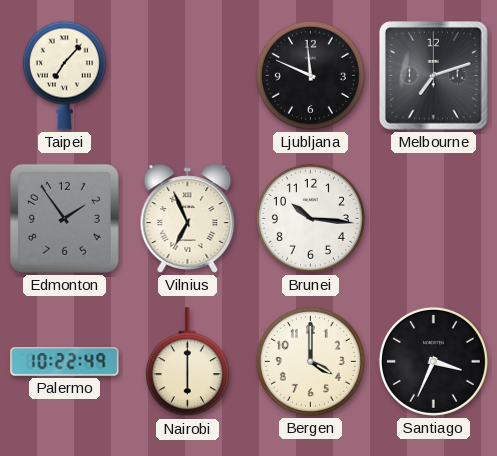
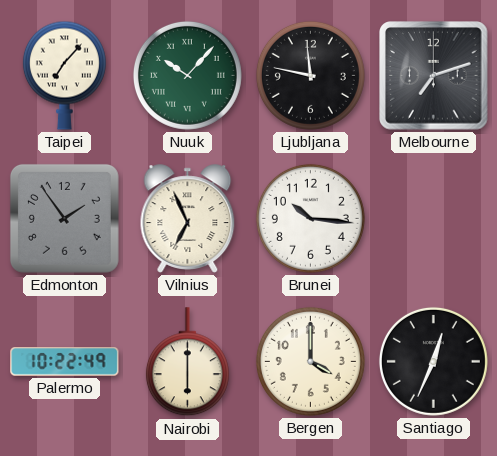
Nuuk: none -> 10:07 (187, 75)
Ljubljana: 11:49 -> 11:47 (310, 75)
Santiago: 3:34 -> 12:34 (433, 361)
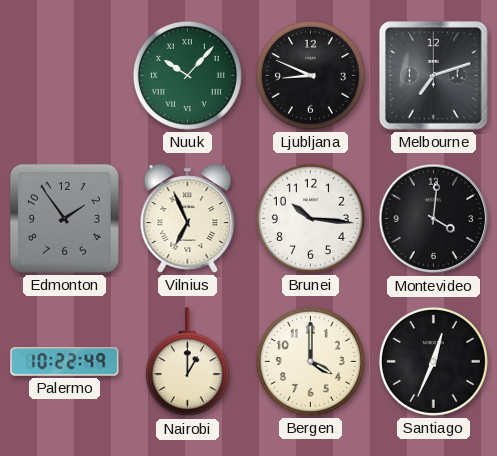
Taipei: 7:07 -> none (64, 75)
Ljubljana: 11:47 -> 8:49 (310, 75)
Montevideo: none -> 4:01 (434, 219)
Nairobi: 6:00 -> 1:00 (187, 362)
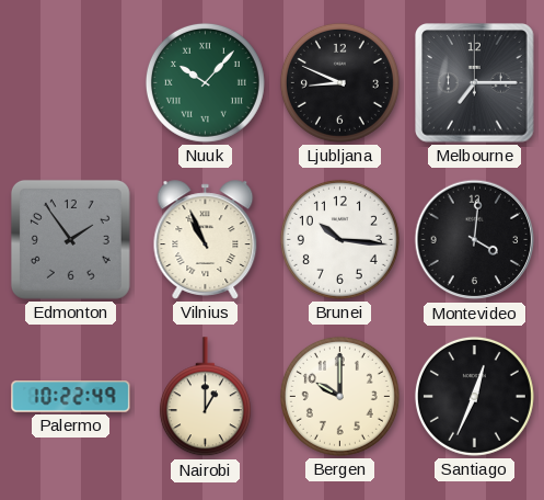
Melbourne: 7:12 -> 7:15 (475, 83)
Vilnius: 6:56 -> 10:56 (206, 240)
Bergen: 4:00 -> 10:00 (339, 396)
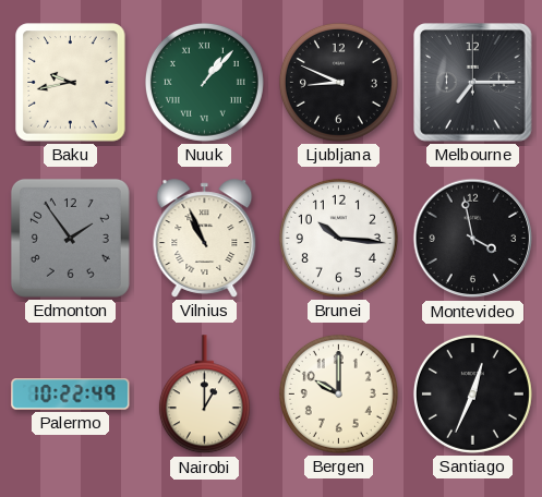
Baku: none -> 9:43 (71, 83)
Nuuk: 10:07 -> 1:07 (204, 82)
Montevideo: 4:01 -> 3:58 (473, 239)
